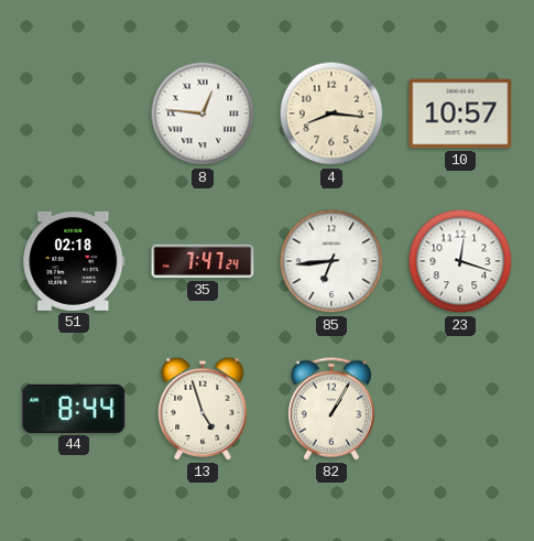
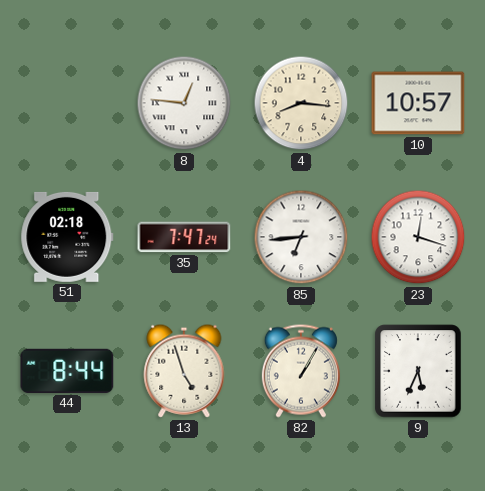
9: none -> 5:34 (418, 371)
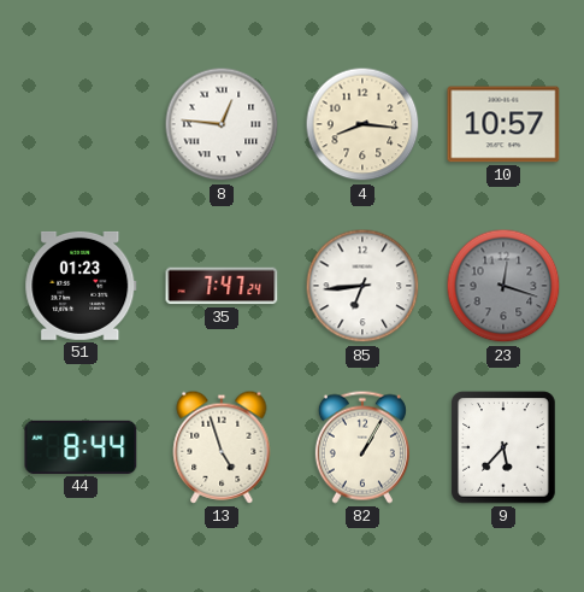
51: 02:18 -> 01:23 (81, 286)
23 dial: white -> grey (503, 286)
9: 5:34 -> 5:37 (503, 447)
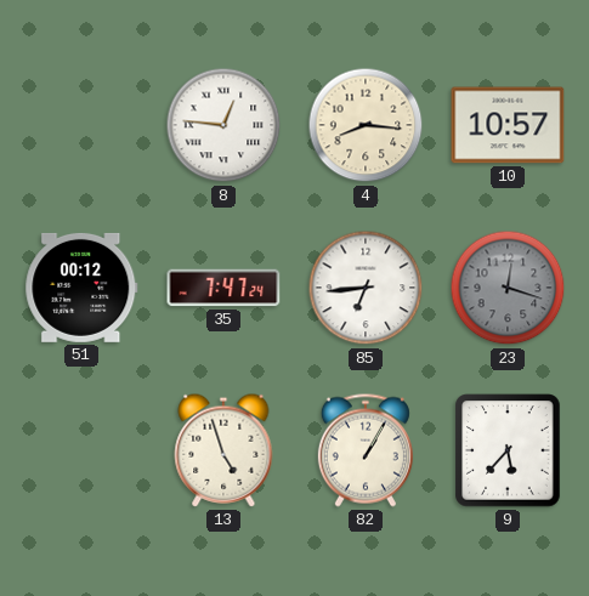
51: 01:23 -> 00:12 (81, 288)
44: 8:44 -> none (81, 447)
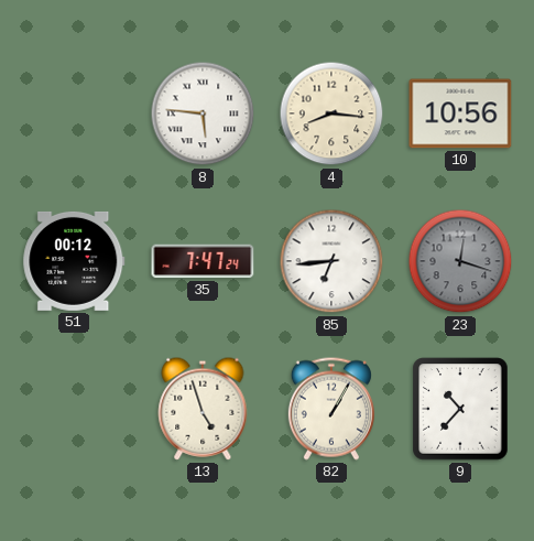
8: 12:46 -> 5:46 (203, 113)
10: 10:57 -> 10:56 (460, 113)
9: 5:37 -> 10:37 (460, 409)
